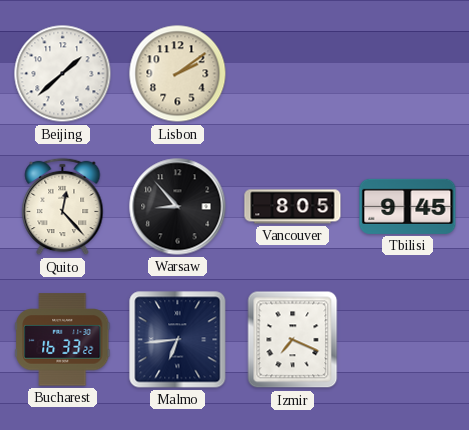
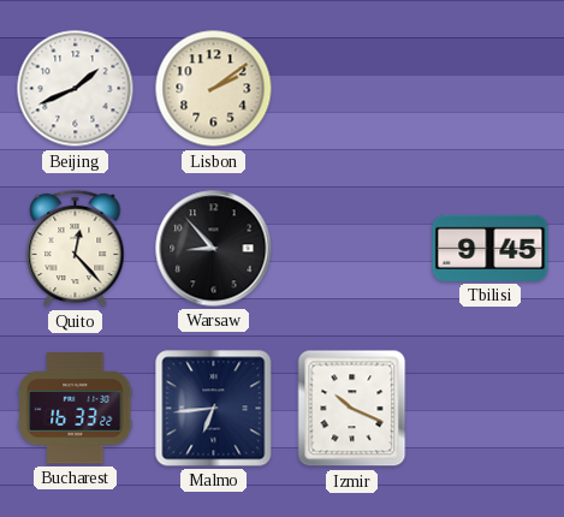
Beijing: 1:38 -> 1:41 (76, 89)
Vancouver: 8:05 -> none (293, 207)
Izmir: 7:19 -> 10:19 (352, 409)
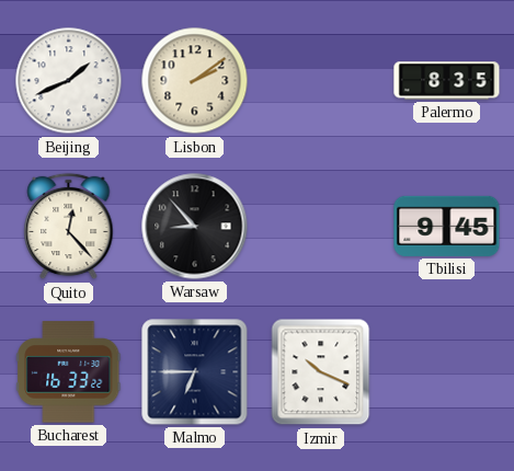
Palermo: none -> 8:35 (447, 81)
Malmo: 6:44 -> 6:45 (195, 372)
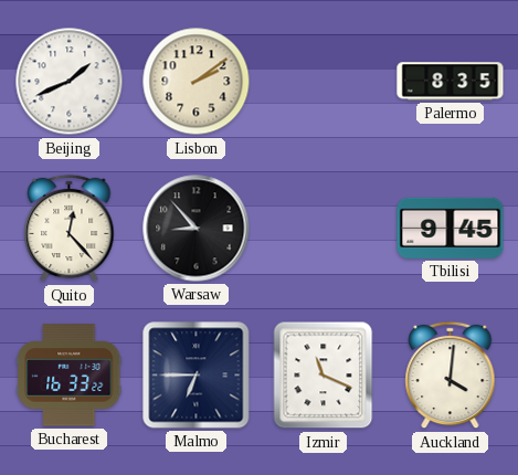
Izmir: 10:19 -> 11:19 (324, 376)
Auckland: none -> 4:01 (451, 376)
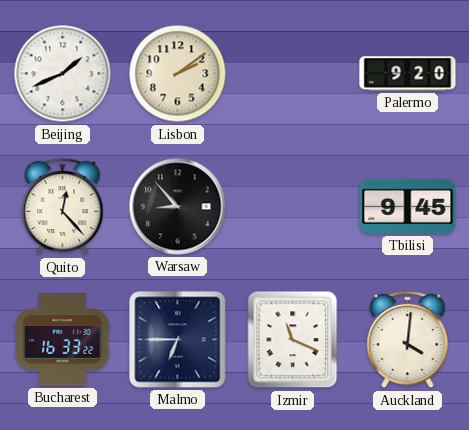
Palermo: 8:35 -> 9:20 (408, 74)
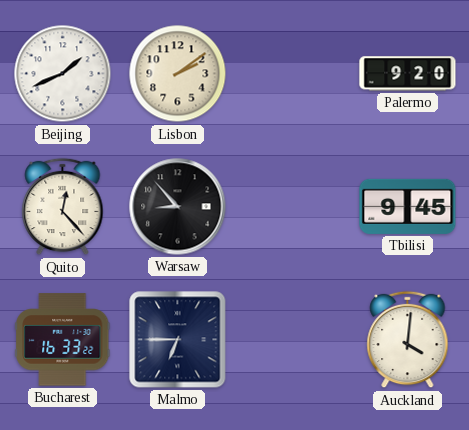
Izmir: 11:19 -> none (293, 340)
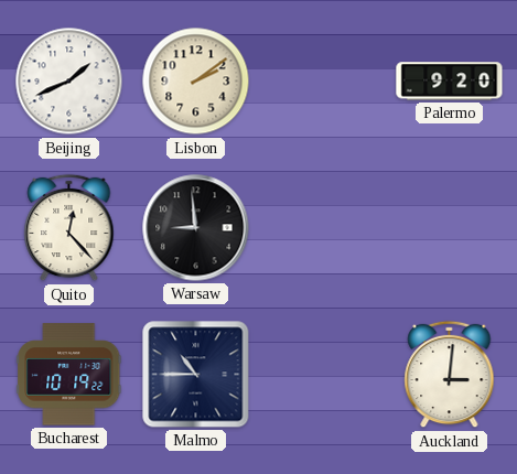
Warsaw: 8:53 -> 8:59 (196, 228)
Tbilisi: 9:45 -> none (408, 206)
Bucharest: 16:33 -> 10:19 (69, 375)
Malmo: 6:45 -> 10:45 (196, 375)
Auckland: 4:01 -> 3:01 (450, 375)
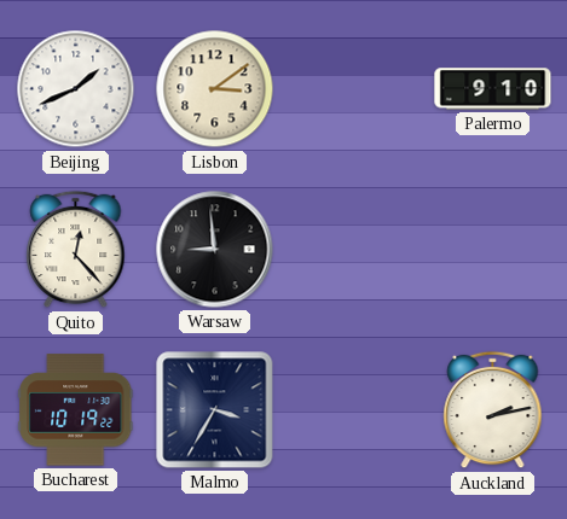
Lisbon: 2:09 -> 3:09 (215, 89)
Palermo: 9:20 -> 9:10 (493, 89)
Malmo: 10:45 -> 3:35 (215, 410)
Auckland: 3:01 -> 2:13 (493, 410)
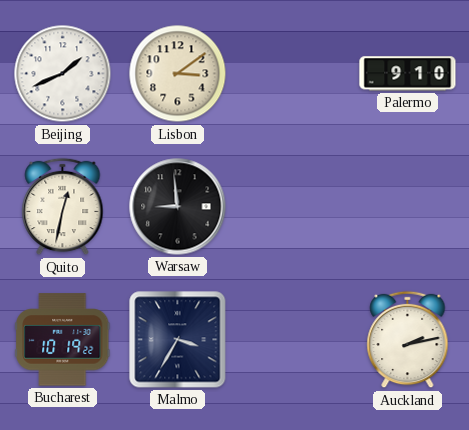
Quito: 12:23 -> 12:32 (63, 207)
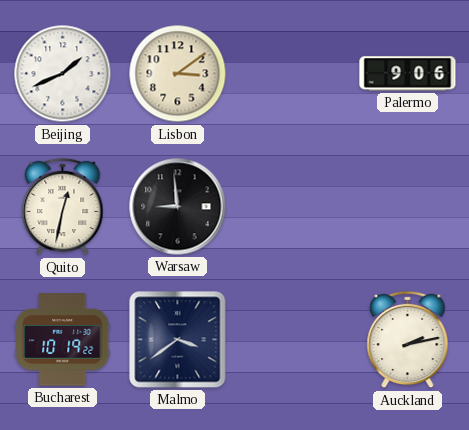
Palermo: 9:10 -> 9:06 (408, 74)
Malmo: 3:35 -> 3:39 (178, 340)
